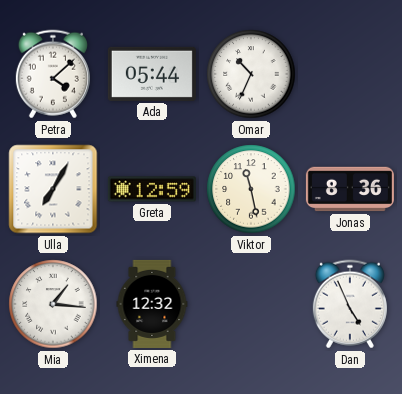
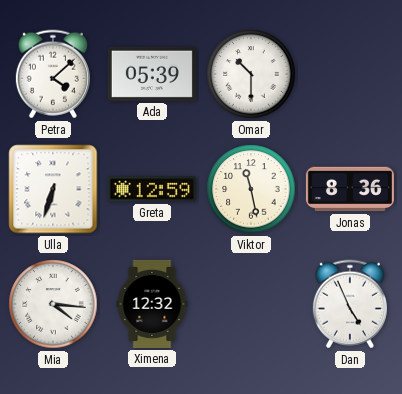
Ada: 05:44 -> 05:39 (152, 74)
Omar: 10:34 -> 10:30 (251, 74)
Ulla: 7:05 -> 6:33 (53, 189)
Mia: 1:16 -> 4:16 (53, 304)
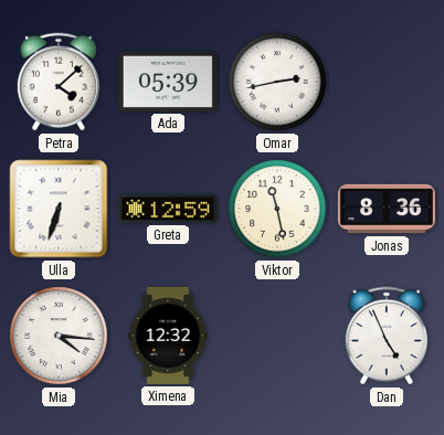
Omar: 10:30 -> 2:43 (277, 82)
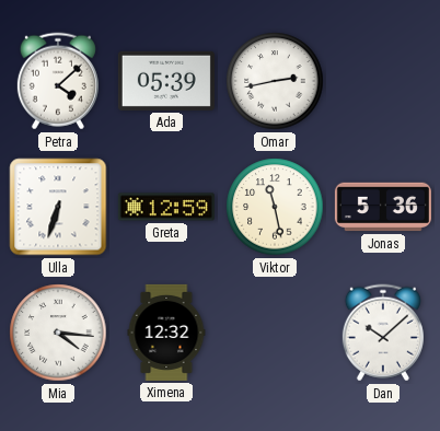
Jonas: 8:36 -> 5:36 (383, 207)
Dan: 4:56 -> 10:08 (383, 333)
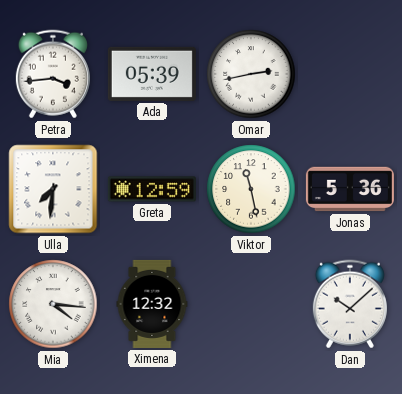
Petra: 4:08 -> 3:44 (53, 74)
Ulla: 6:33 -> 7:31 (53, 189)
